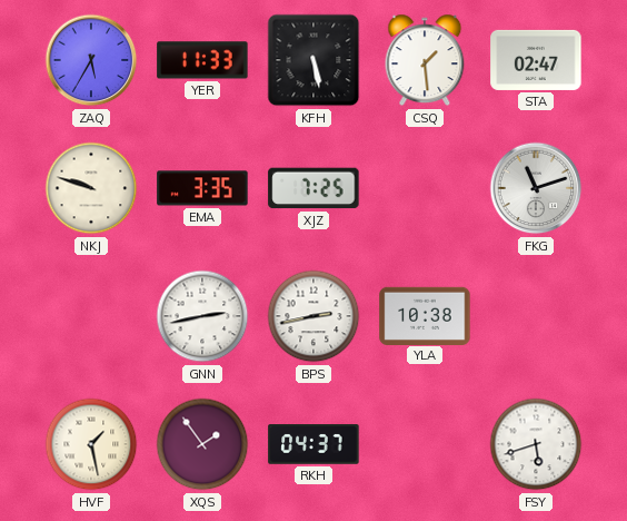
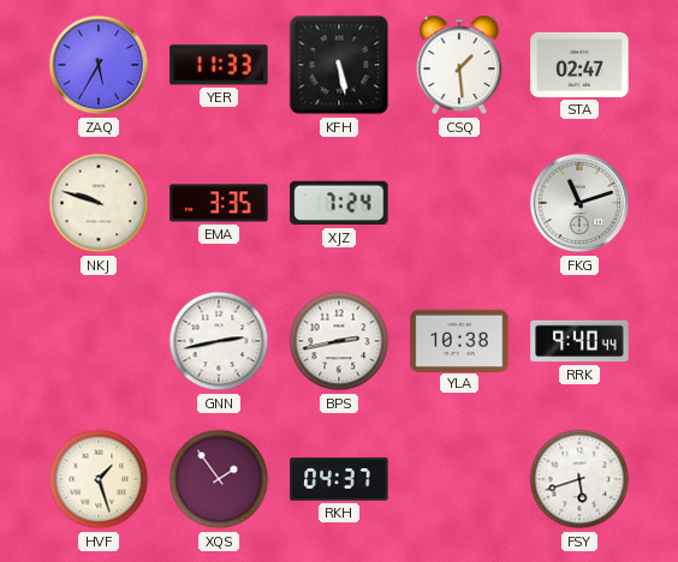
XJZ: 7:25 -> 7:24 (339, 203)
RRK: none -> 9:40 (579, 341)
HVF: 1:28 -> 1:27 (99, 479)
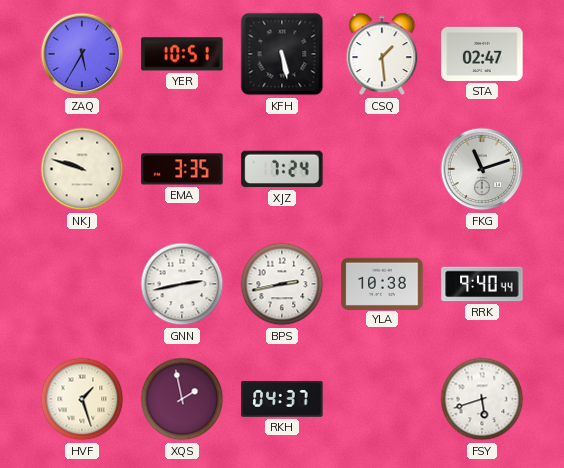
YER: 11:33 -> 10:51 (182, 54)
XQS: 1:54 -> 1:58 (182, 399)
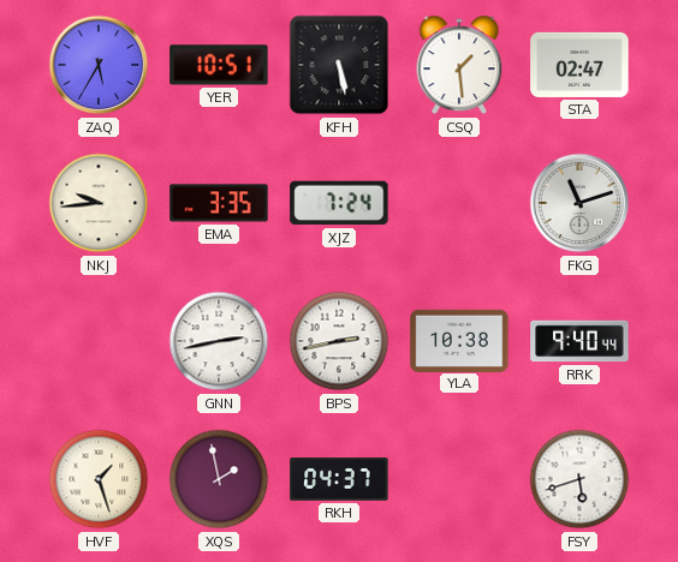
NKJ: 9:48 -> 9:44 (99, 203)
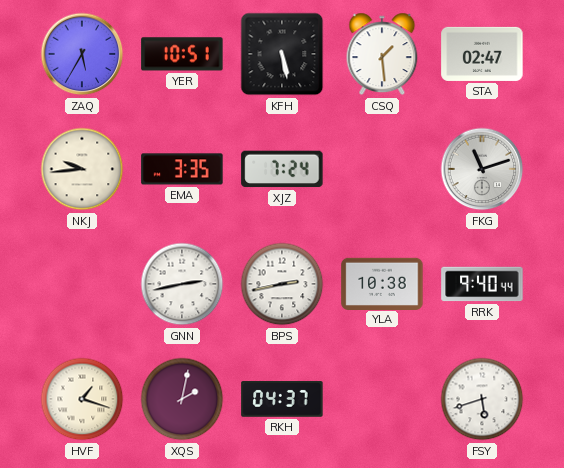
HVF: 1:27 -> 1:18 (82, 399)
XQS: 1:58 -> 2:02 (182, 399)
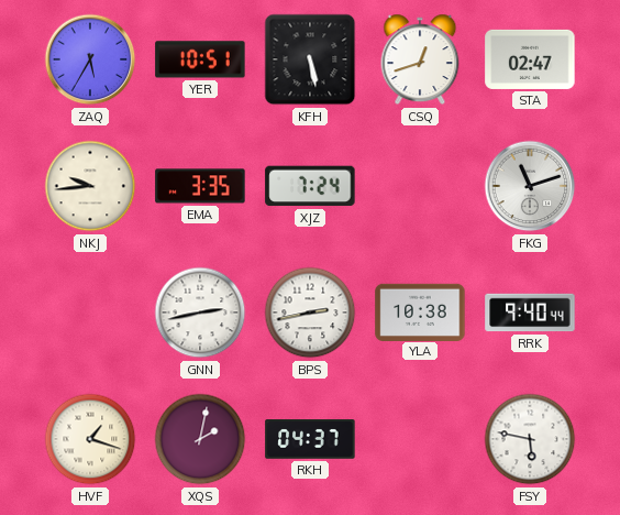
CSQ: 1:29 -> 12:42 (420, 59)
FSY: 5:42 -> 5:47 (530, 439)
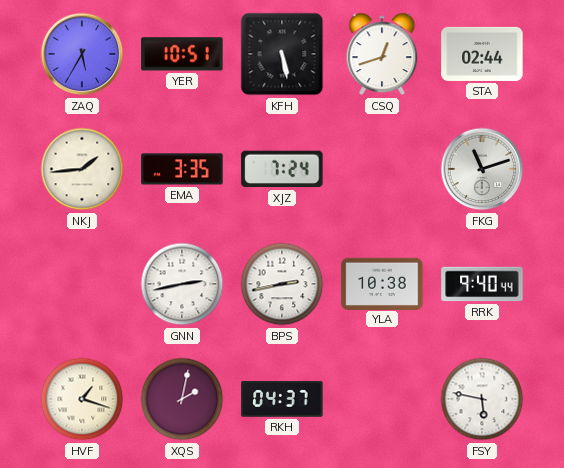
STA: 02:47 -> 02:44 (482, 54)
NKJ: 9:44 -> 1:44 (82, 169)
